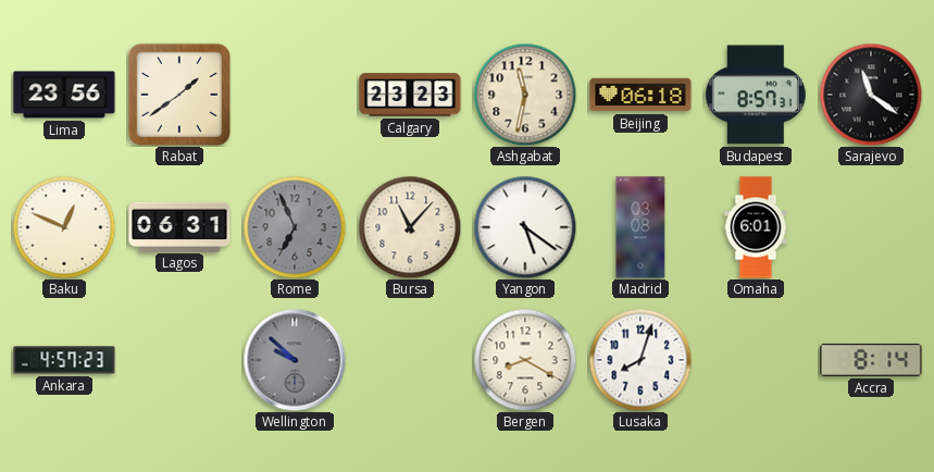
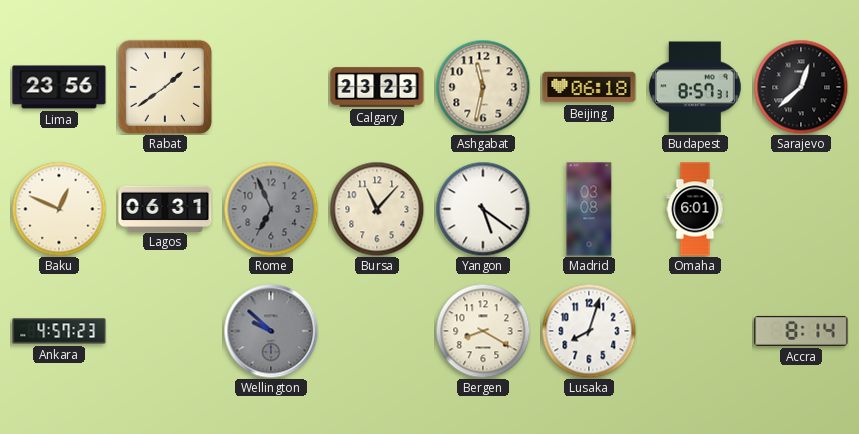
Sarajevo: 11:21 -> 12:38 (801, 87)
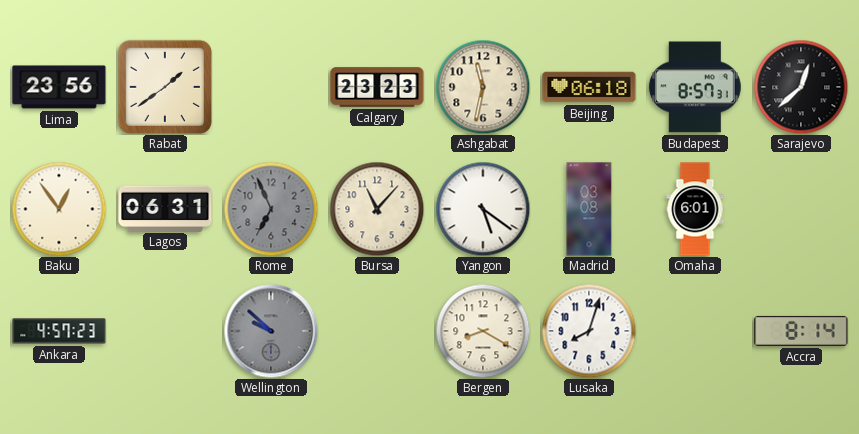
Baku: 12:49 -> 12:54 (59, 209)
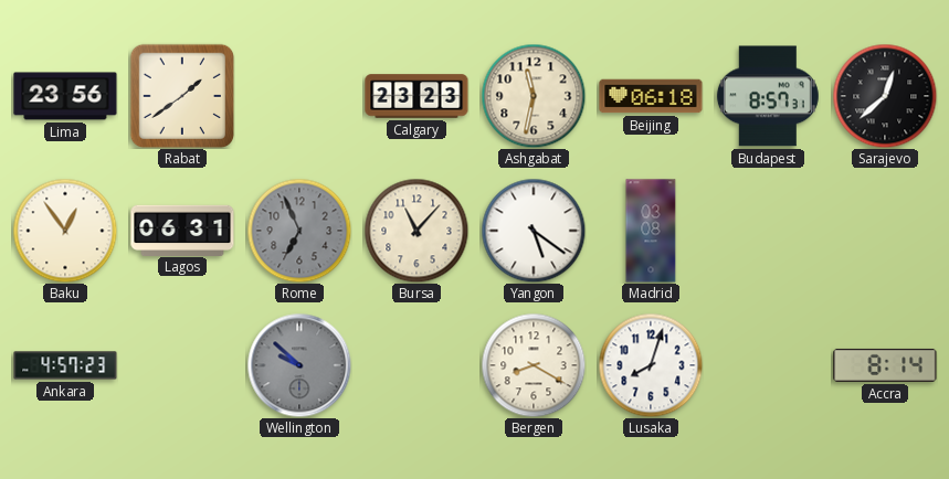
Omaha: 6:01 -> none (695, 209)
